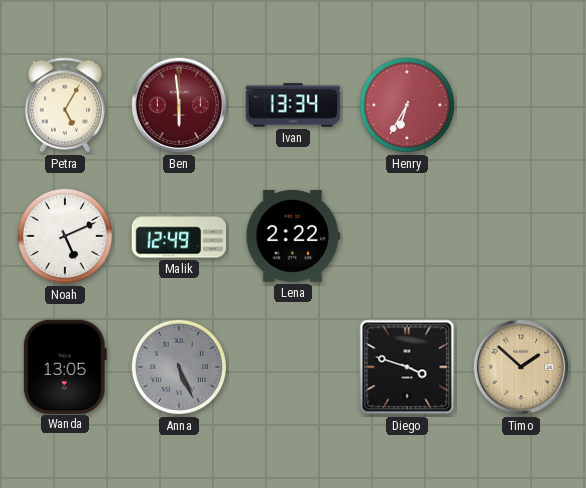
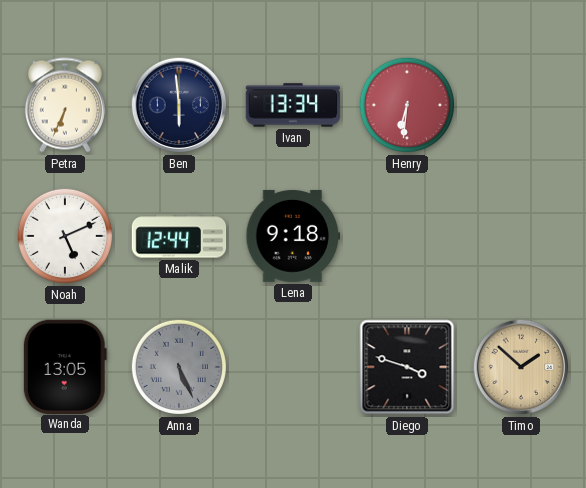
Petra: 5:05 -> 6:34 (65, 105)
Ben dial: burgundy -> navy (179, 105)
Henry: 6:35 -> 6:31 (407, 105)
Malik: 12:49 -> 12:44 (179, 236)
Lena: 2:22 -> 9:18 (293, 236)
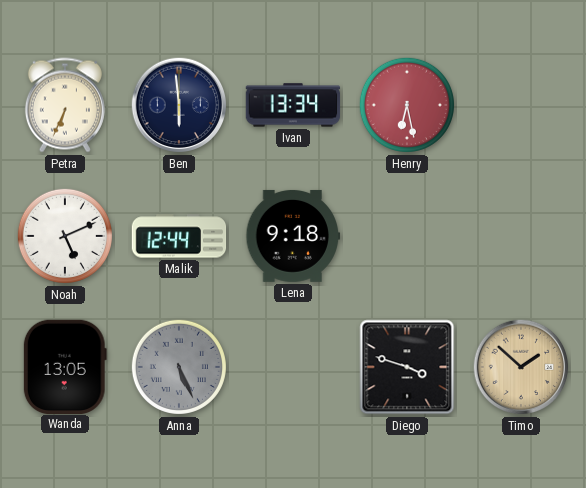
Henry: 6:31 -> 6:28 (407, 105)
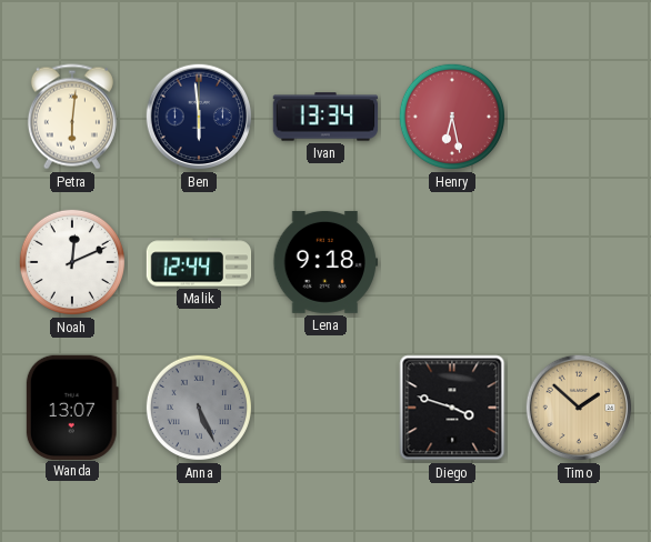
Petra: 6:34 -> 6:01 (72, 117)
Noah: 5:11 -> 12:11 (72, 262)
Wanda: 13:05 -> 13:07 (72, 406)
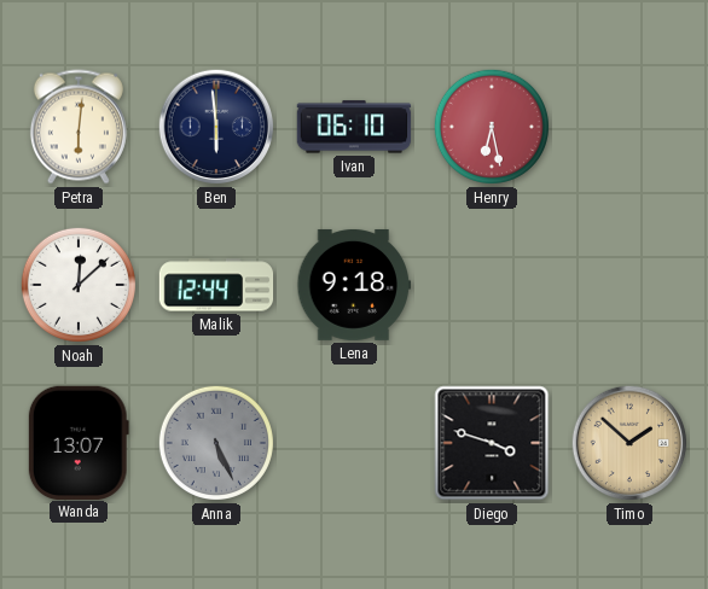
Ivan: 13:34 -> 06:10 (354, 127)
Noah: 12:11 -> 12:08 (79, 285)
